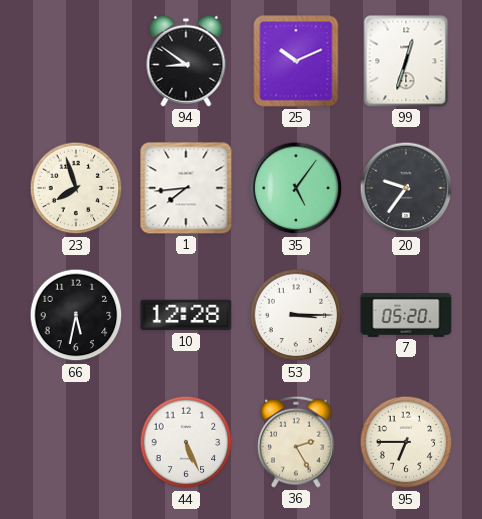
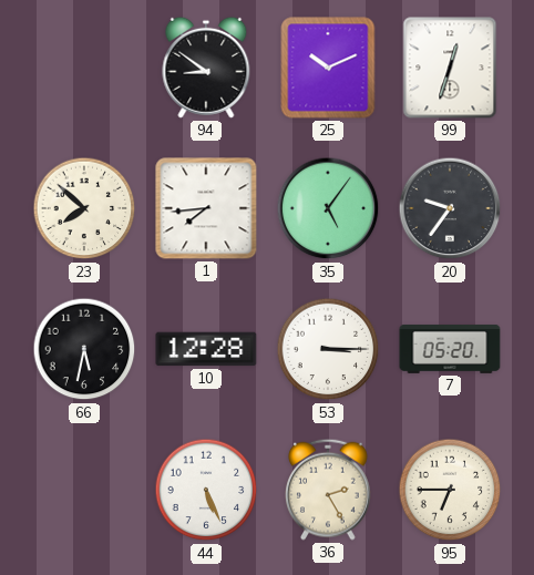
23: 7:57 -> 7:52 (84, 208)
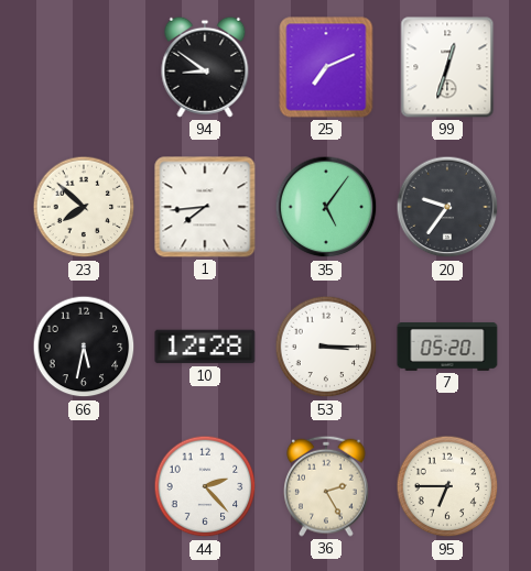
25: 10:11 -> 7:11 (326, 67)
44: 5:26 -> 2:23 (205, 486)
